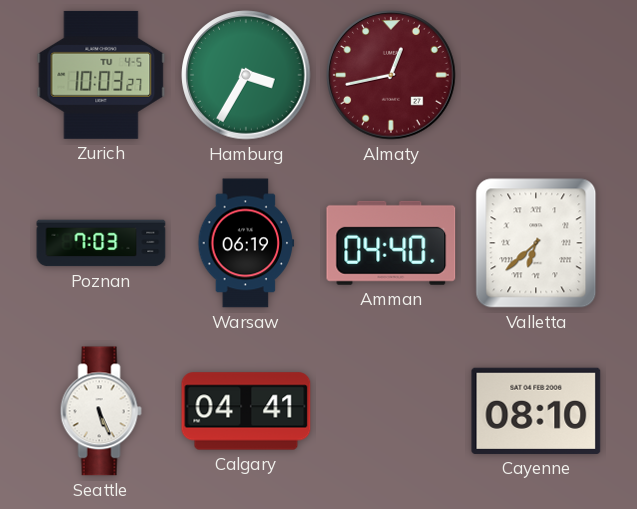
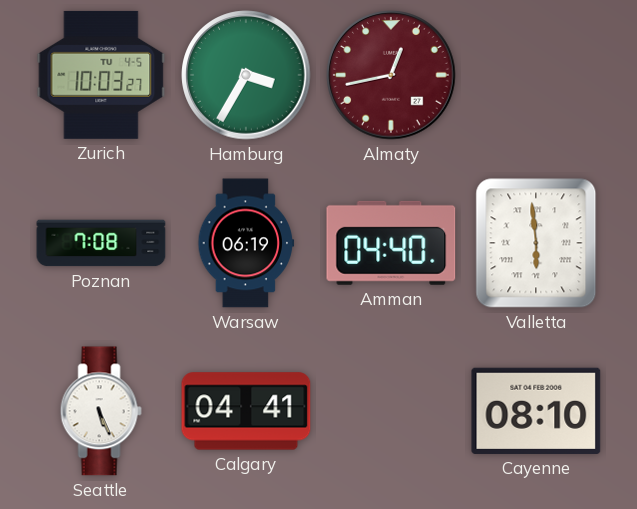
Poznan: 7:03 -> 7:08 (101, 243)
Valletta: 6:38 -> 5:59 (536, 243)
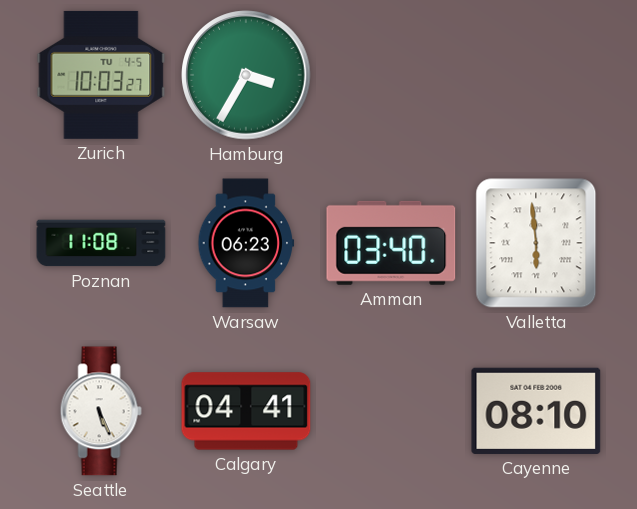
Almaty: 12:43 -> none (391, 75)
Poznan: 7:08 -> 11:08 (101, 243)
Warsaw: 06:19 -> 06:23 (246, 243)
Amman: 04:40 -> 03:40 (391, 243)
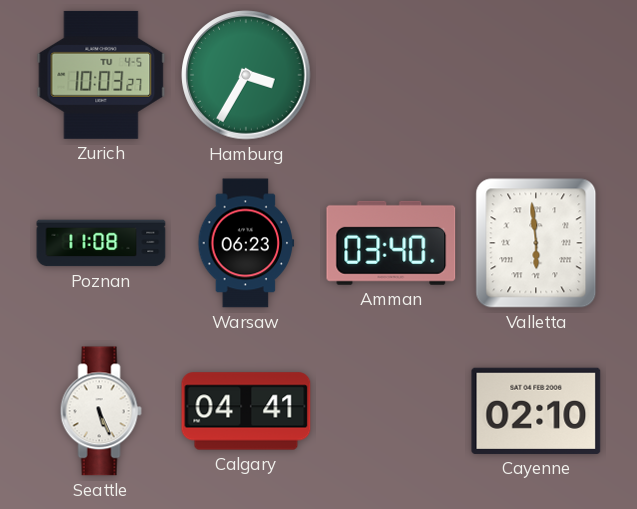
Cayenne: 08:10 -> 02:10 (536, 411)
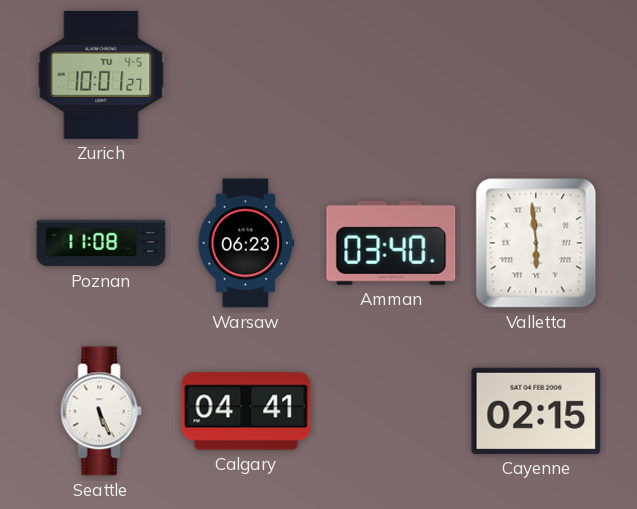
Zurich: 10:03 -> 10:01 (101, 75)
Hamburg: 3:35 -> none (246, 75)
Cayenne: 02:10 -> 02:15 (536, 411)
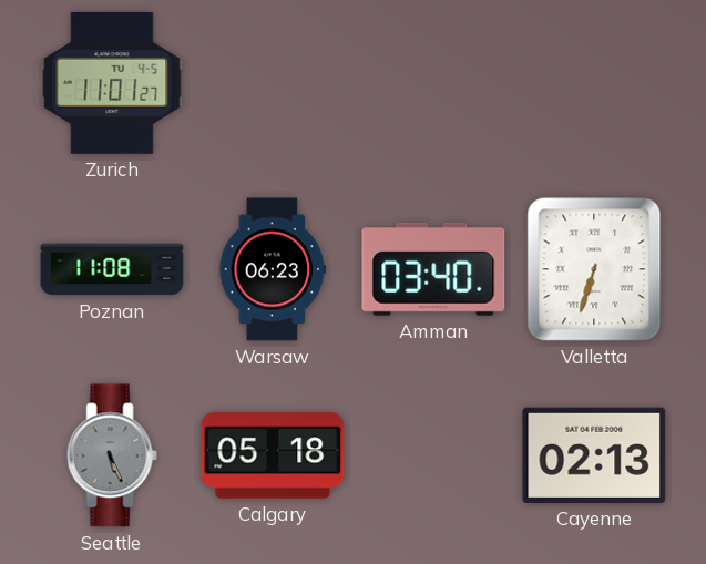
Zurich: 10:01 -> 11:01 (112, 83)
Valletta: 5:59 -> 6:33 (594, 269)
Seattle dial: white -> grey (112, 455)
Calgary: 04:41 -> 05:18 (273, 455)
Cayenne: 02:15 -> 02:13 (594, 455)
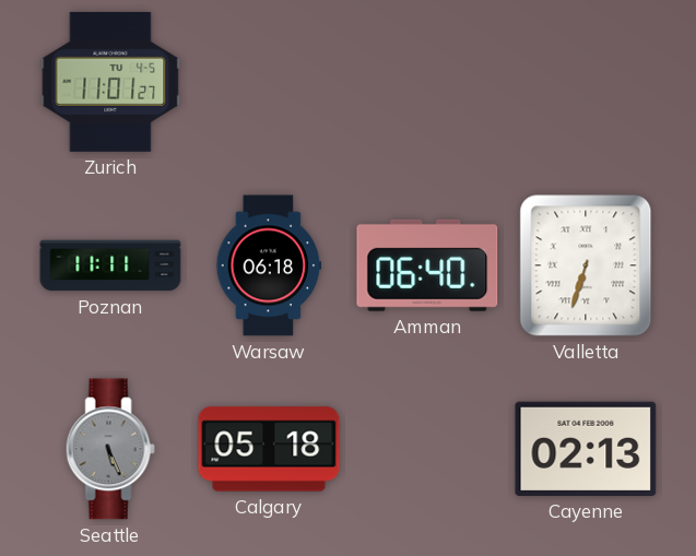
Poznan: 11:08 -> 11:11 (110, 265)
Warsaw: 06:23 -> 06:18 (269, 265)
Amman: 03:40 -> 06:40 (427, 265)
